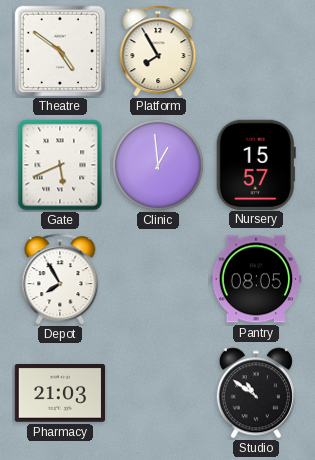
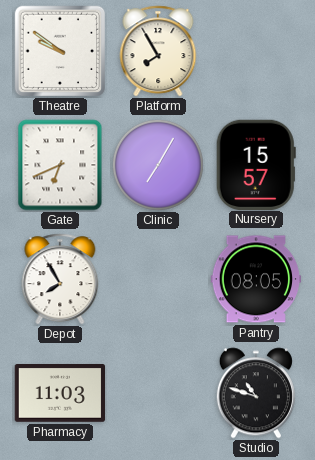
Theatre: 4:51 -> 9:51 (60, 51)
Gate: 5:41 -> 6:41 (60, 165)
Clinic: 12:59 -> 7:05 (158, 165)
Pharmacy: 21:03 -> 11:03 (60, 393)
Studio: 10:51 -> 10:48 (256, 393)
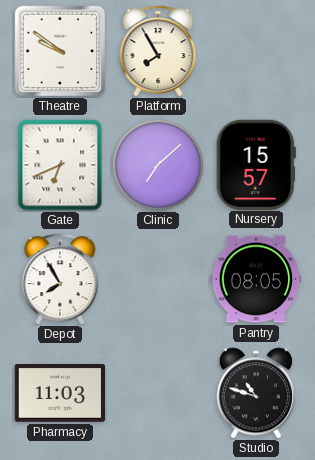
Clinic: 7:05 -> 7:08 (158, 165)
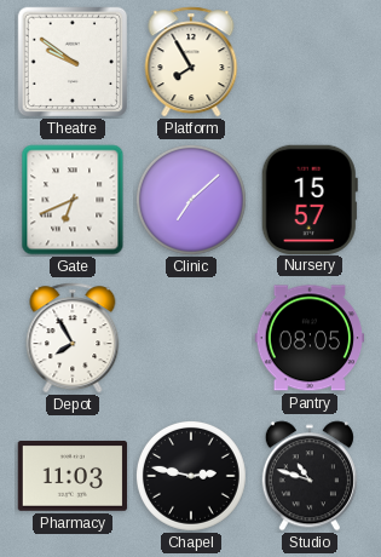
Chapel: none -> 2:47 (191, 476)
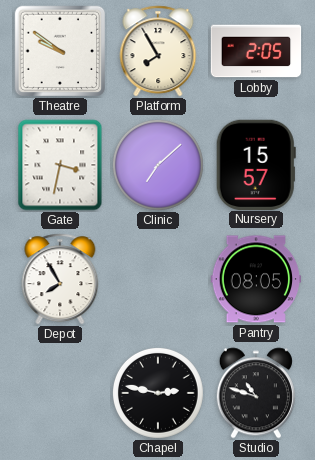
Lobby: none -> 2:05 (256, 51)
Gate: 6:41 -> 3:32 (60, 165)
Pharmacy: 11:03 -> none (73, 476)
